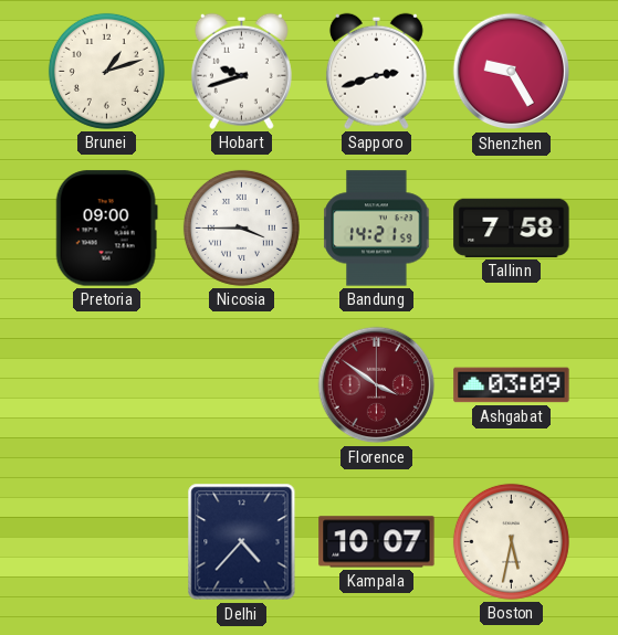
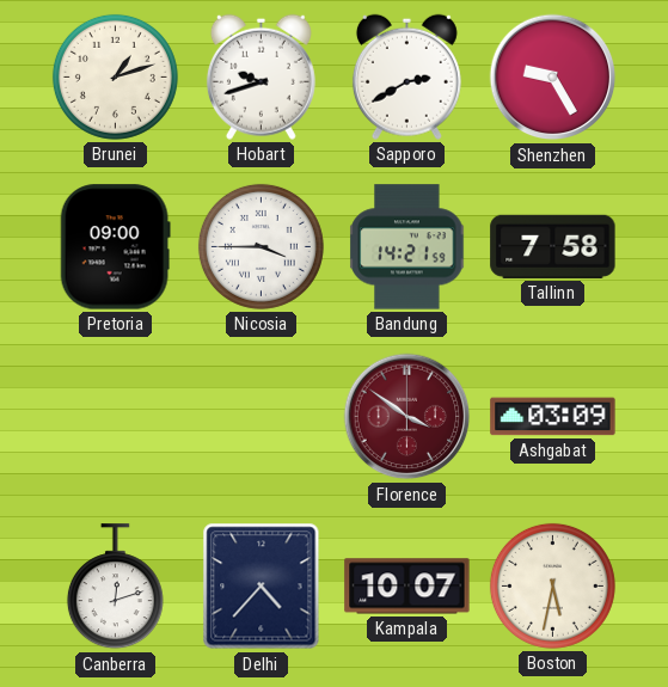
Sapporo: 2:42 -> 2:40 (406, 76)
Canberra: none -> 12:12 (115, 587)
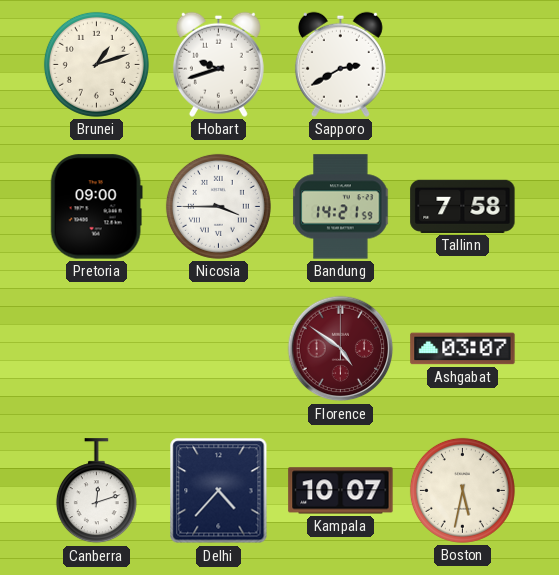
Shenzhen: 9:25 -> none (553, 78)
Florence: 3:51 -> 4:51 (341, 349)
Ashgabat: 03:09 -> 03:07 (463, 349)
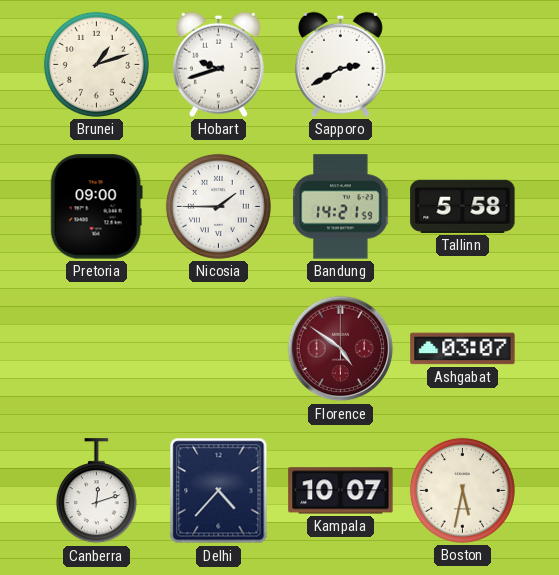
Nicosia: 3:45 -> 1:45 (218, 206)
Tallinn: 7:58 -> 5:58 (463, 206)
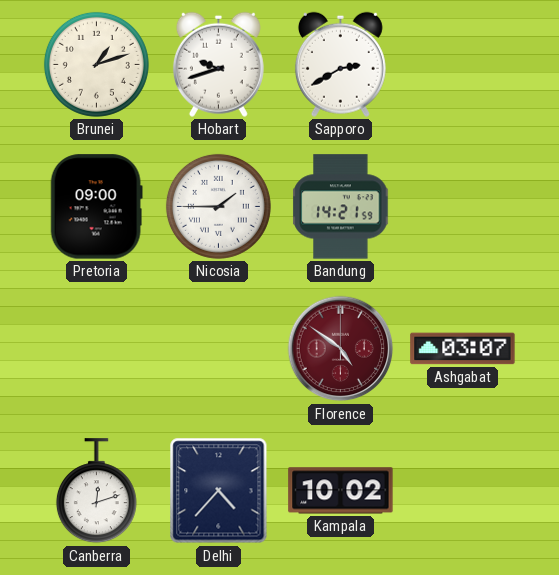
Tallinn: 5:58 -> none (463, 206)
Kampala: 10:07 -> 10:02 (341, 491)
Boston: 5:32 -> none (462, 490)
